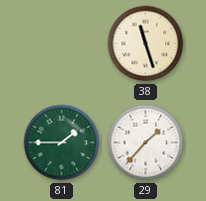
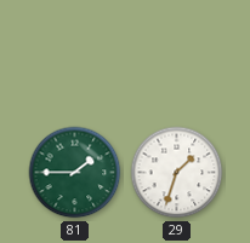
38: 11:27 -> none (146, 44)
29: 1:37 -> 1:33 (177, 173)
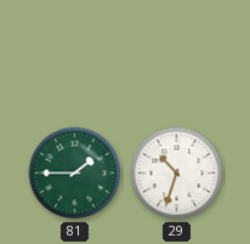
29: 1:33 -> 10:33 (177, 174)
